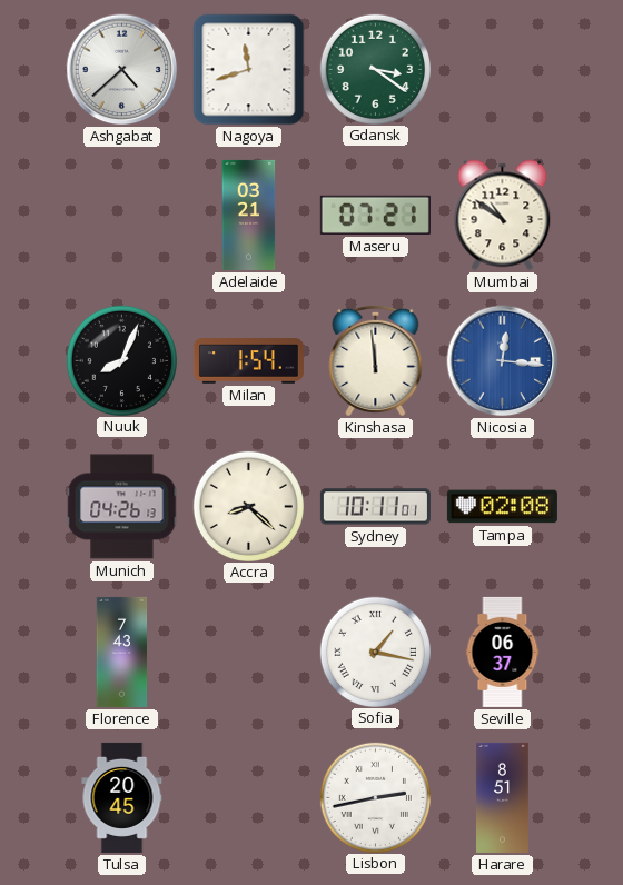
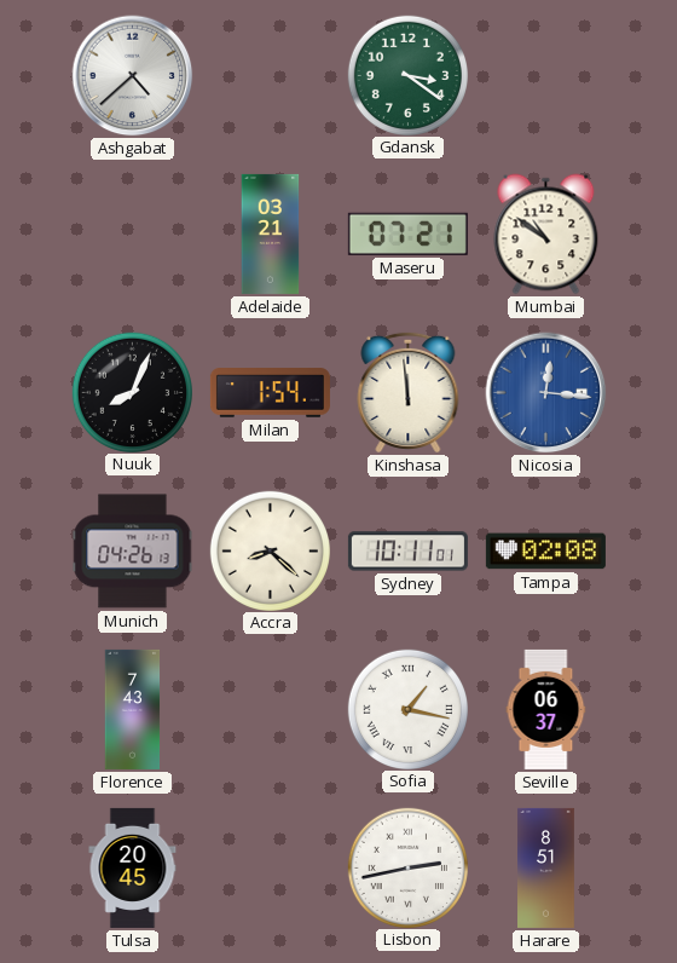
Nagoya: 11:42 -> none (249, 70)
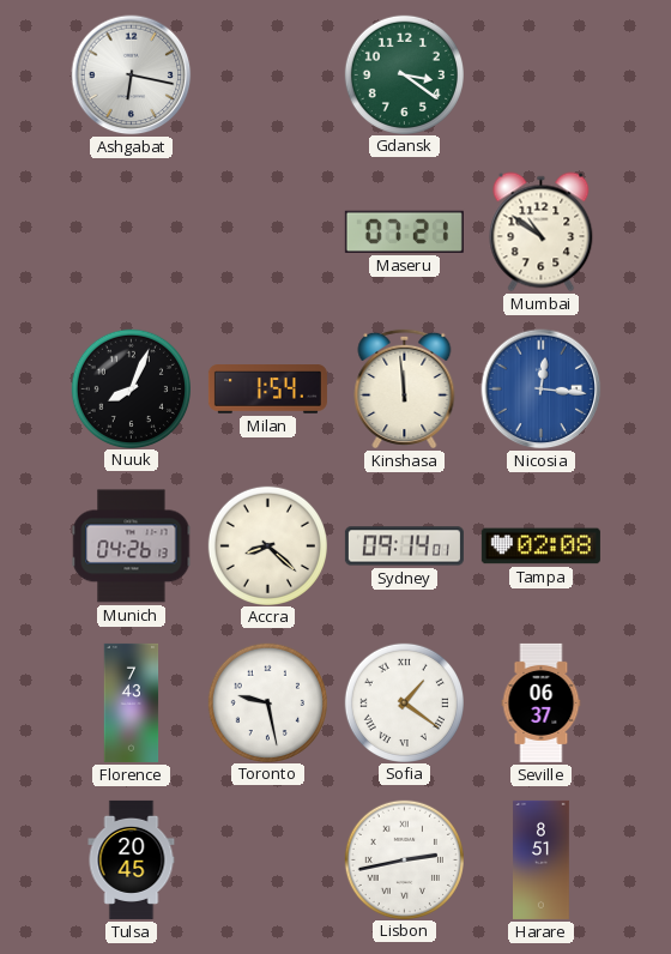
Ashgabat: 4:38 -> 6:17 (132, 76)
Adelaide: 03:21 -> none (271, 233)
Sydney: 10:11 -> 09:14 (404, 547)
Toronto: none -> 9:28 (267, 702)
Sofia: 1:17 -> 1:21 (404, 702)
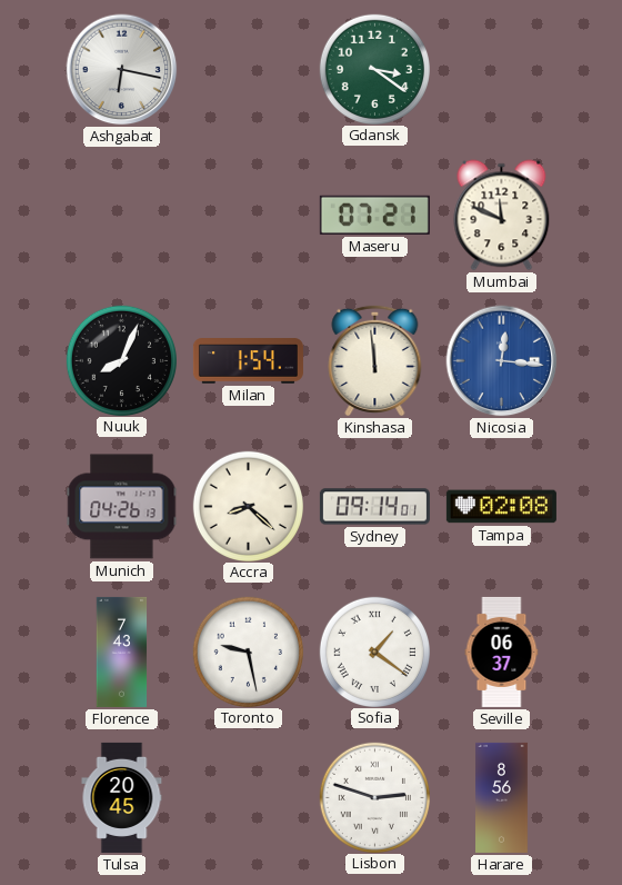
Mumbai: 10:51 -> 11:49 (502, 216)
Lisbon: 2:43 -> 2:48 (374, 797)
Harare: 8:51 -> 8:56 (502, 797)
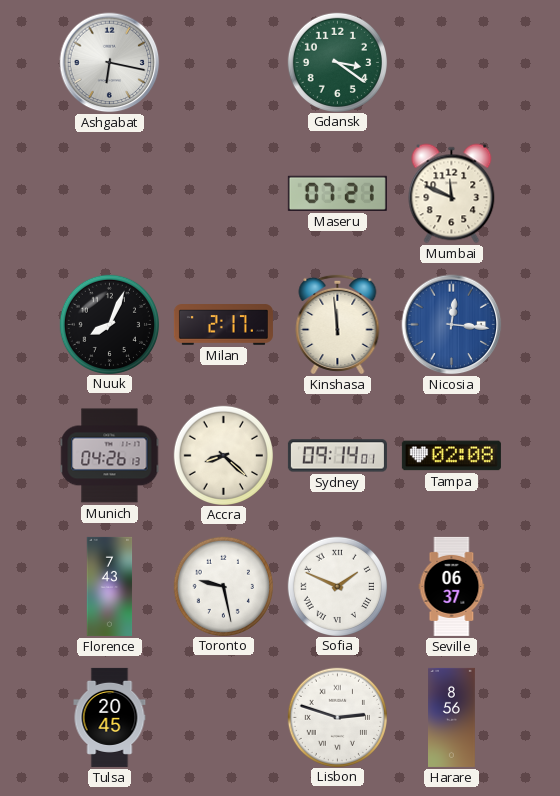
Milan: 1:54 -> 2:17 (223, 325)
Sofia: 1:21 -> 1:49 (337, 586)
